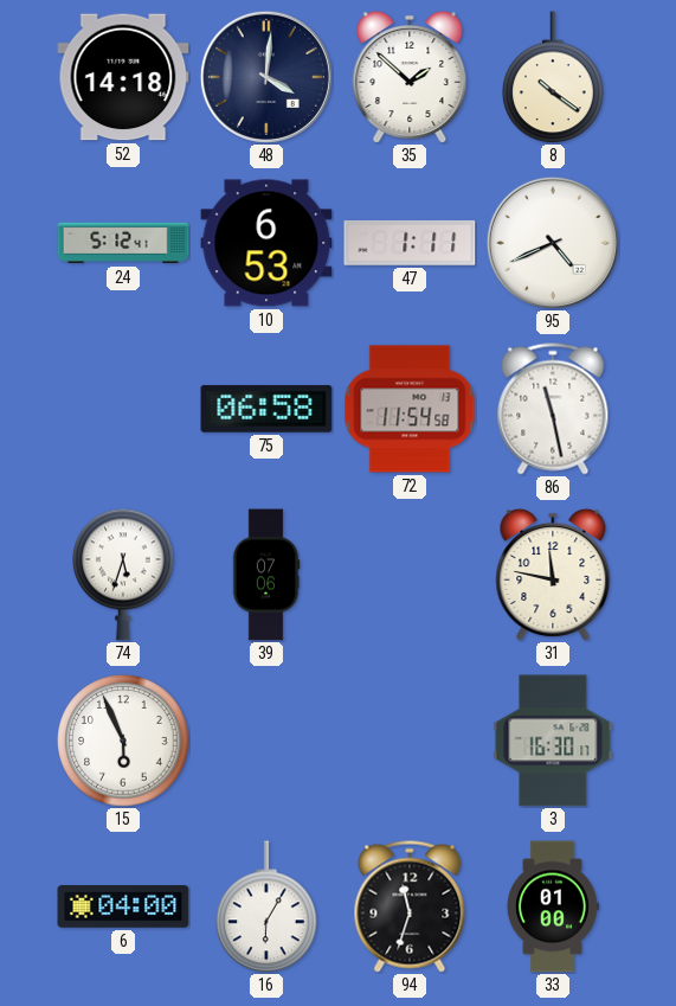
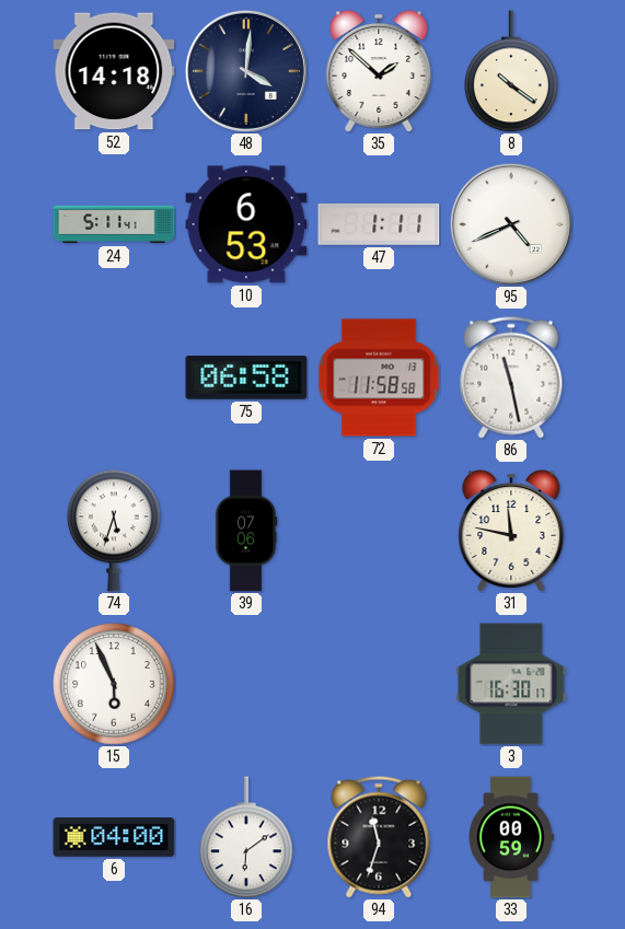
24: 5:12 -> 5:11 (114, 224)
72: 11:54 -> 11:58 (379, 378)
16: 6:05 -> 6:09 (246, 837)
33: 01:00 -> 00:59 (510, 837)
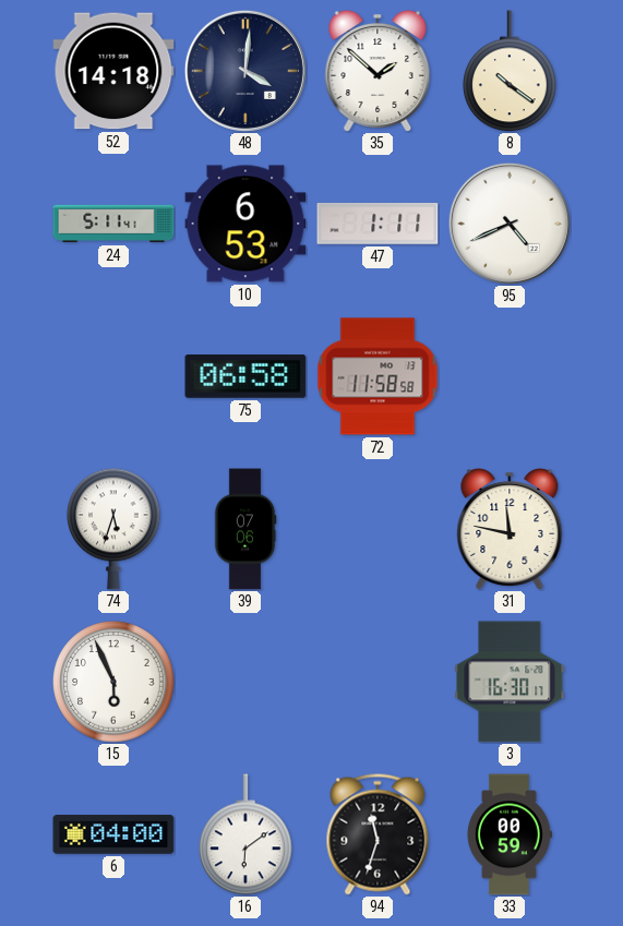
86: 11:28 -> none (511, 378)
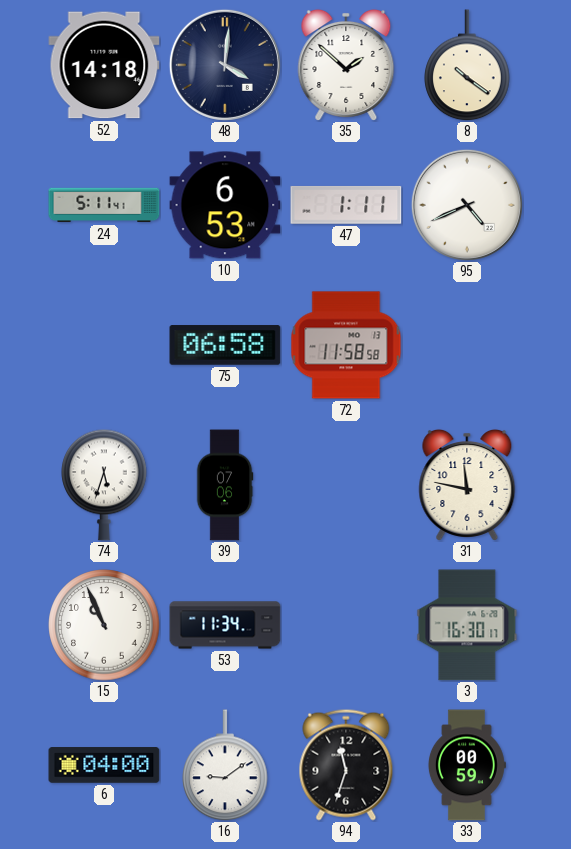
15: 5:56 -> 10:56 (104, 625)
53: none -> 11:34 (225, 625)
16: 6:09 -> 9:09 (225, 765)
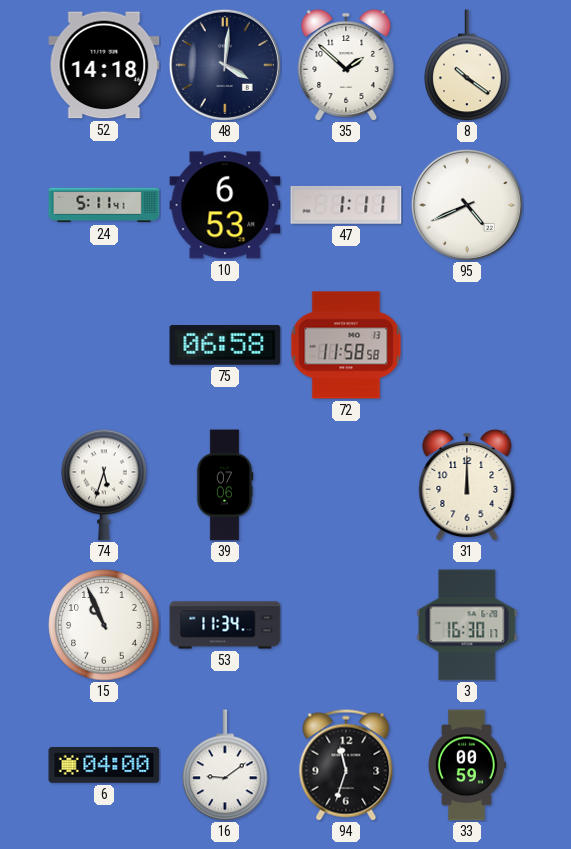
31: 11:47 -> 12:00 (467, 485)
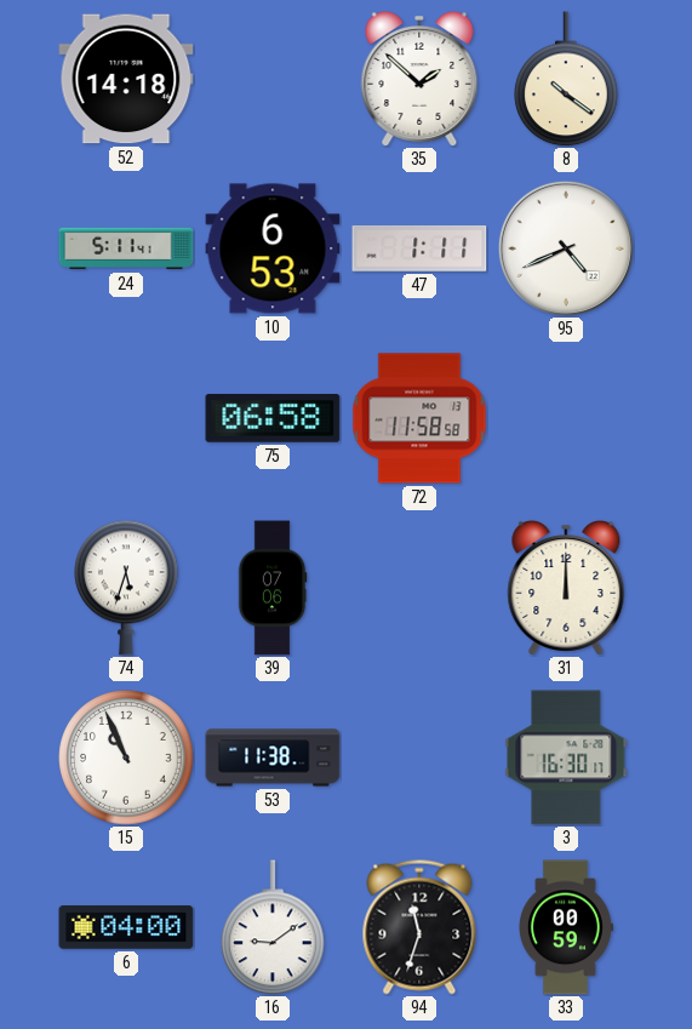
48: 4:01 -> none (225, 65)
53: 11:34 -> 11:38 (273, 758)
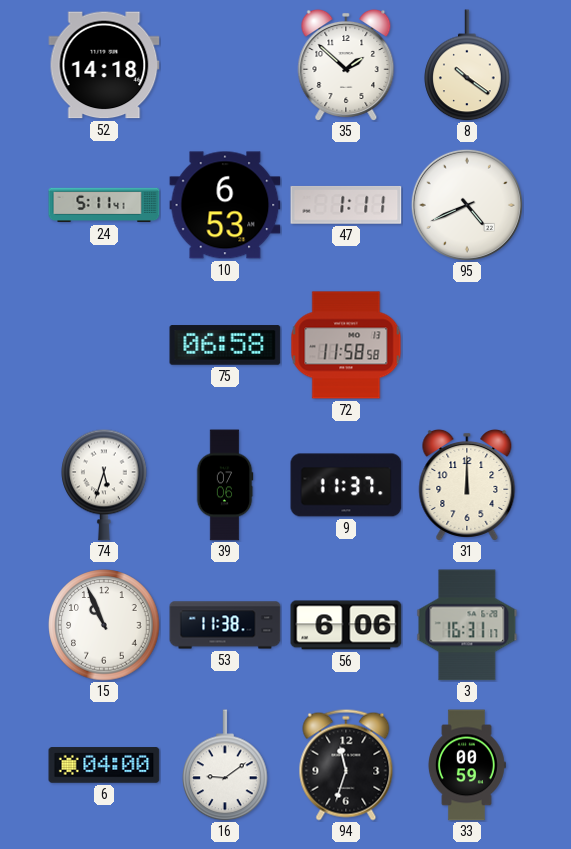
9: none -> 11:37 (346, 485)
56: none -> 6:06 (346, 625)
3: 16:30 -> 16:31 (467, 625)
